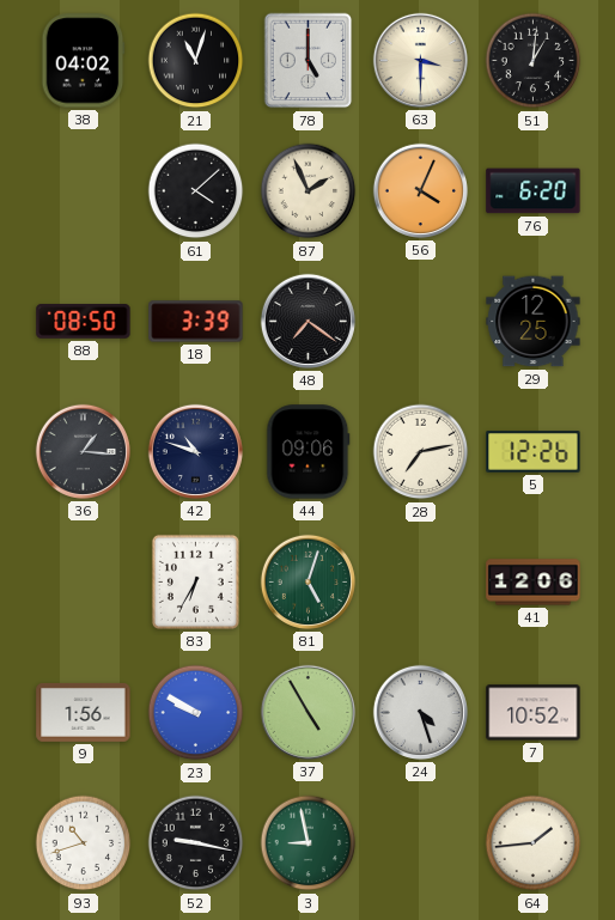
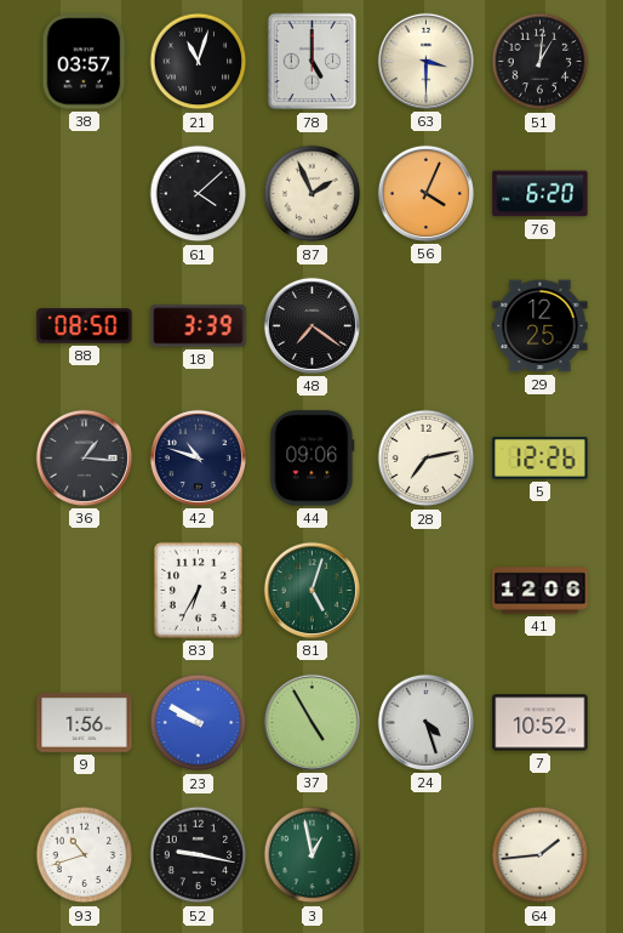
38: 04:02 -> 03:57 (85, 62)
3: 8:58 -> 12:58 (313, 855)
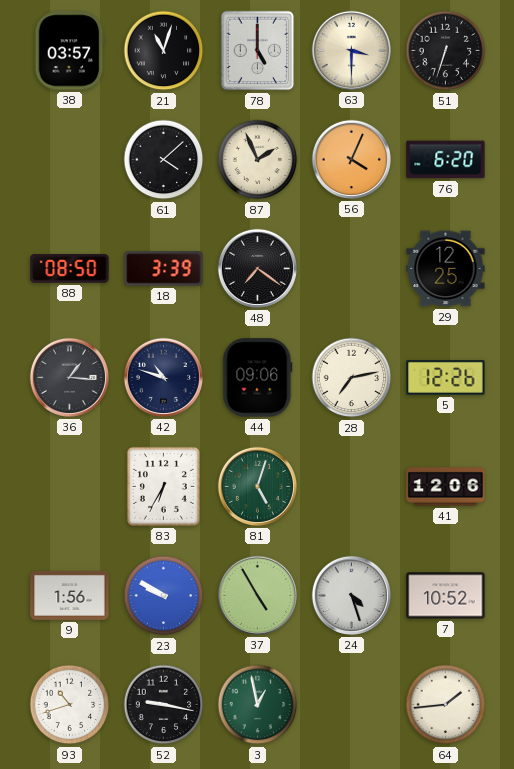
51: 1:01 -> 6:33 (446, 51)
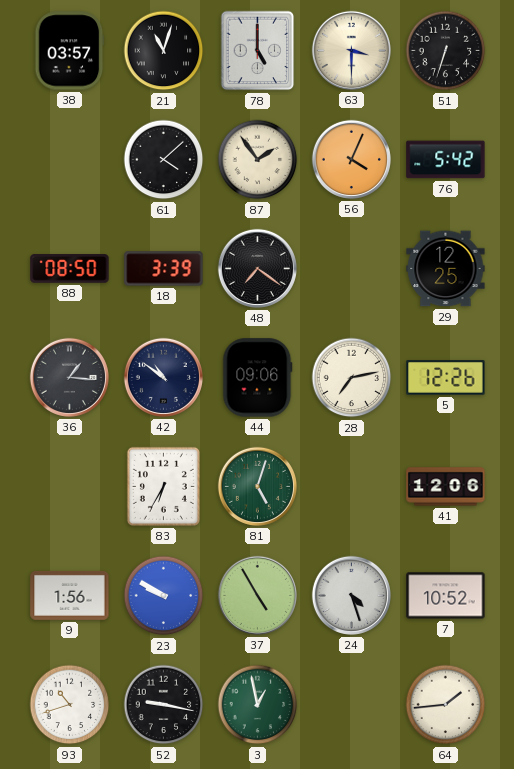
87: 1:56 -> 1:54 (258, 160)
76: 6:20 -> 5:42 (446, 160)
42: 10:48 -> 10:51 (163, 377)
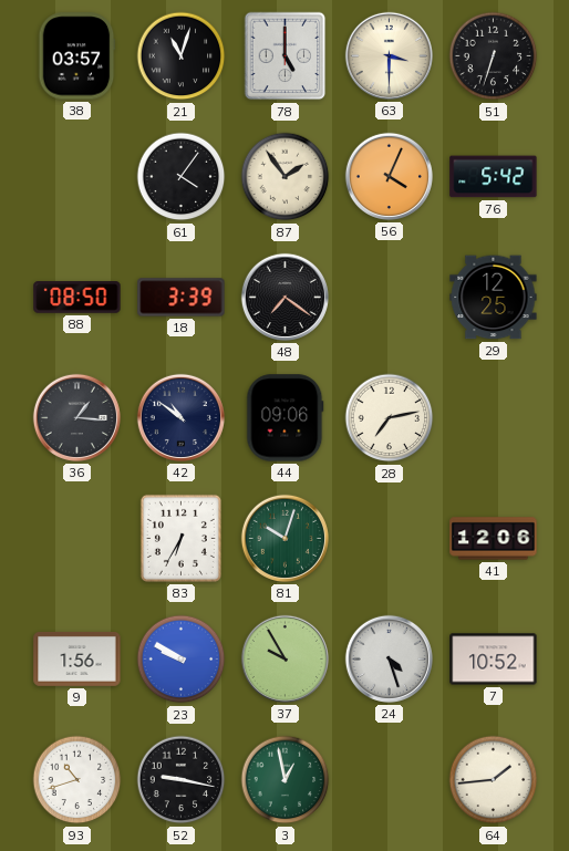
61: 4:08 -> 4:06 (182, 177)
5: 12:26 -> none (446, 378)
81: 5:03 -> 10:03 (284, 538)
37: 4:55 -> 9:55 (284, 658)
